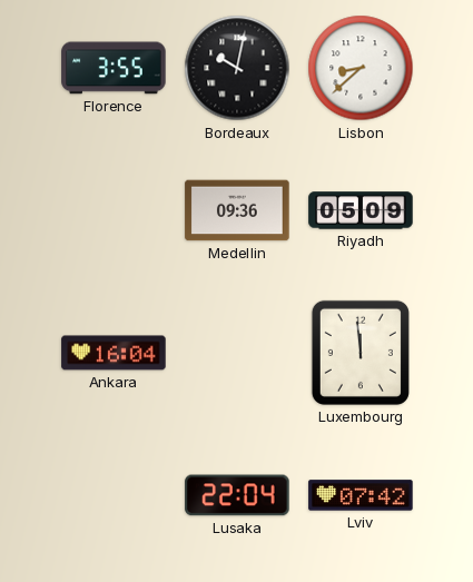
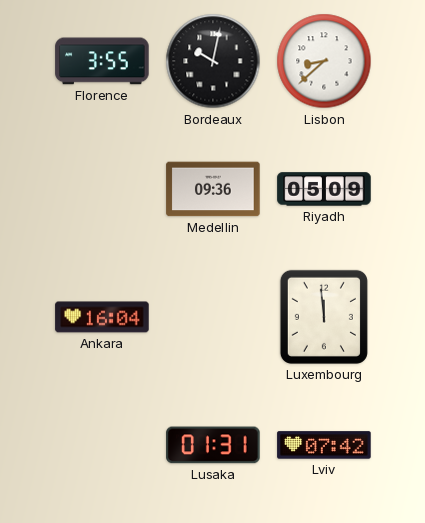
Lusaka: 22:04 -> 01:31 (213, 445)
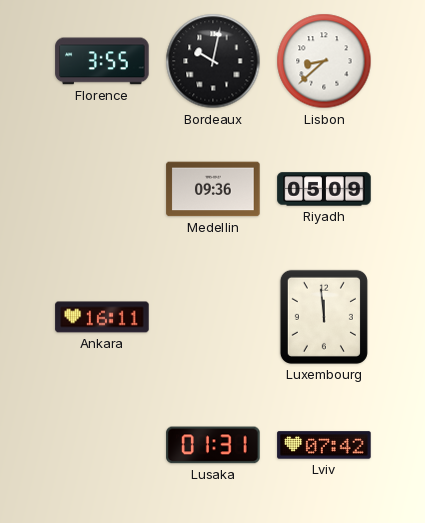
Ankara: 16:04 -> 16:11 (102, 317)
